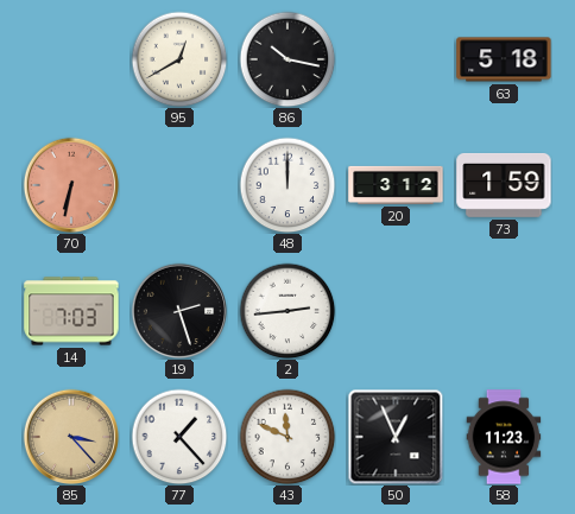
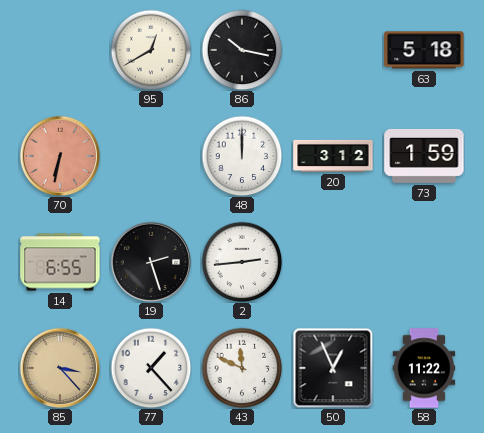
14: 7:03 -> 6:55 (60, 262)
58: 11:23 -> 11:22 (424, 368)
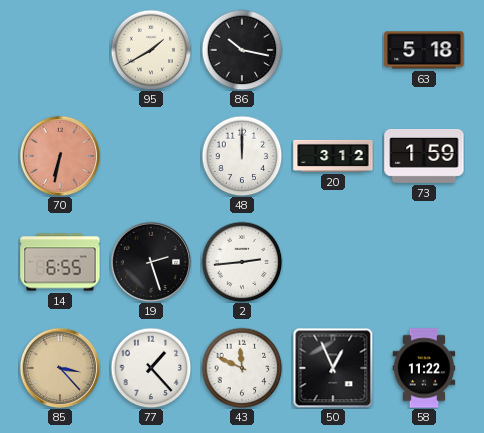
95: 12:40 -> 1:40 (151, 50)
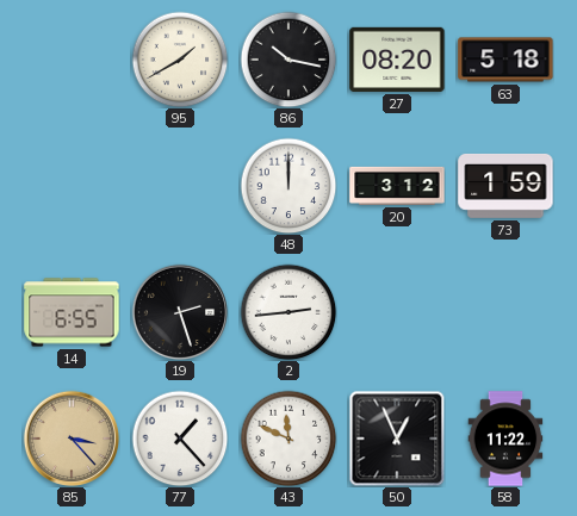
27: none -> 08:20 (397, 60)
70: 6:32 -> none (59, 155)
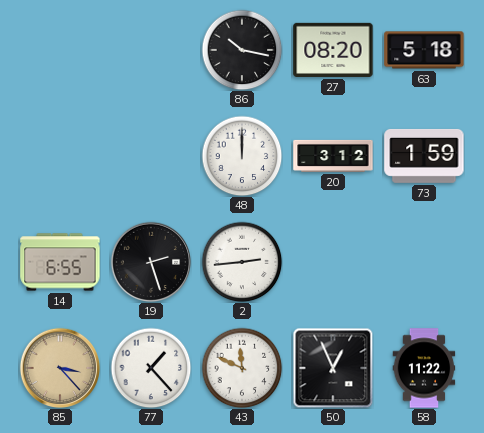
95: 1:40 -> none (180, 60)
